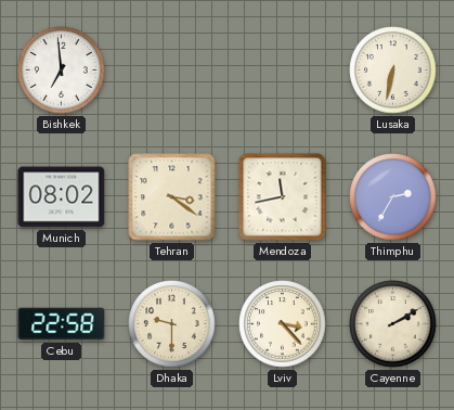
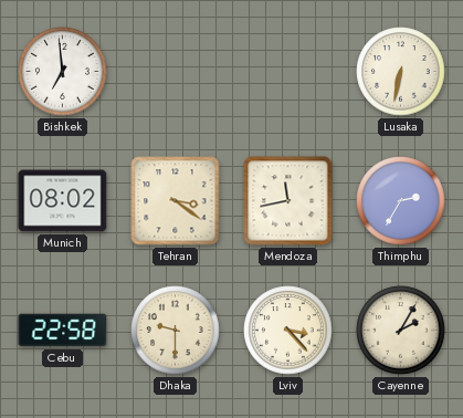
Cayenne: 2:10 -> 2:05 (401, 331)
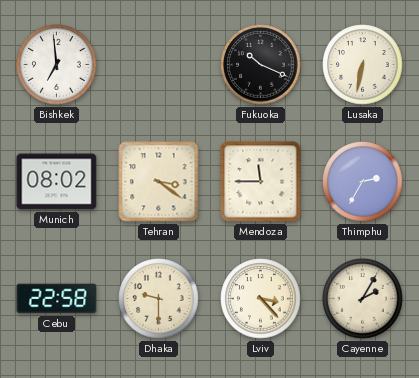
Fukuoka: none -> 10:19 (261, 65)
Mendoza: 11:43 -> 11:45 (261, 182)
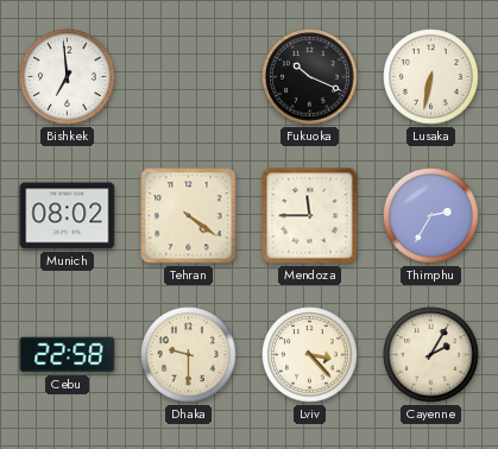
Tehran: 3:21 -> 4:21 (189, 216)
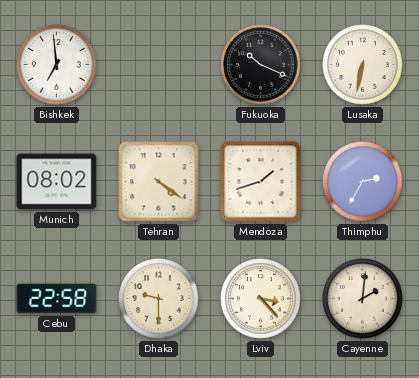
Mendoza: 11:45 -> 1:42 (261, 182)
Cayenne: 2:05 -> 2:01 (363, 299)
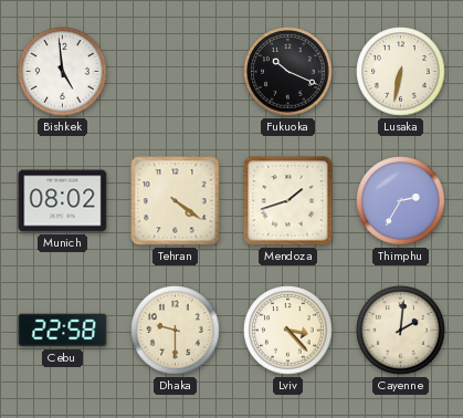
Bishkek: 6:59 -> 4:59 (63, 72)
